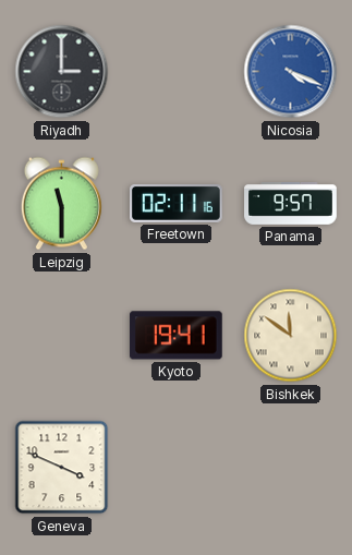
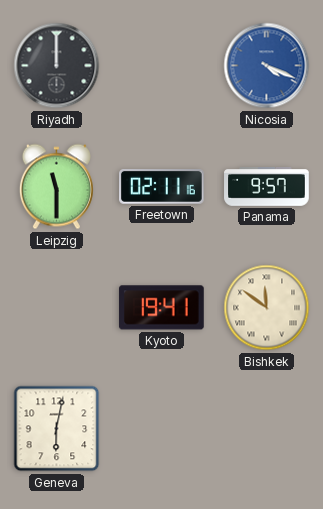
Riyadh: 3:00 -> 12:00 (57, 66)
Geneva: 3:49 -> 6:02 (57, 429)
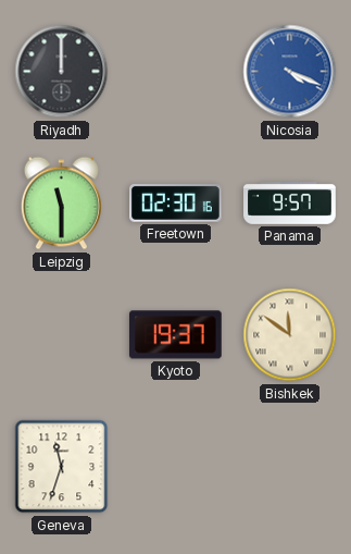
Freetown: 02:11 -> 02:30 (176, 204)
Kyoto: 19:41 -> 19:37 (175, 335)
Geneva: 6:02 -> 11:33 (62, 467)
